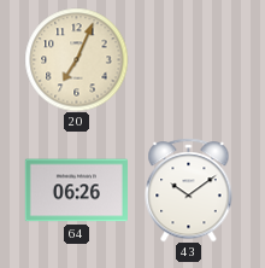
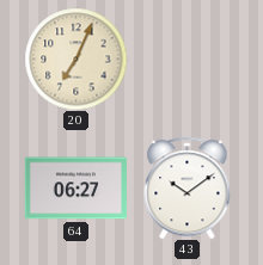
64: 06:26 -> 06:27 (75, 189)
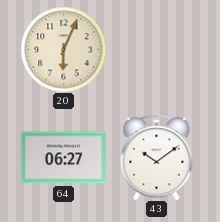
20: 7:04 -> 6:04 (63, 49)
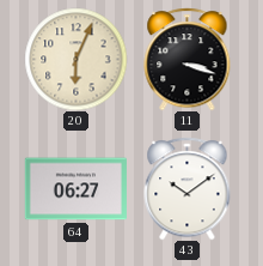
11: none -> 3:18 (188, 59)
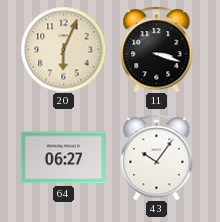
43: 10:09 -> 10:06 (157, 157)
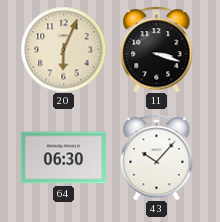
64: 06:27 -> 06:30 (63, 158)
43: 10:06 -> 10:07 (157, 157)
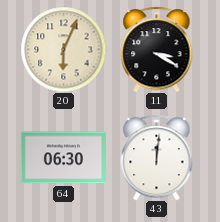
11: 3:18 -> 3:20 (157, 49)
43: 10:07 -> 12:01 (157, 157)
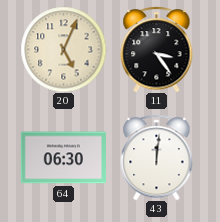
20: 6:04 -> 5:04 (63, 49)
11: 3:20 -> 3:24 (157, 49)
